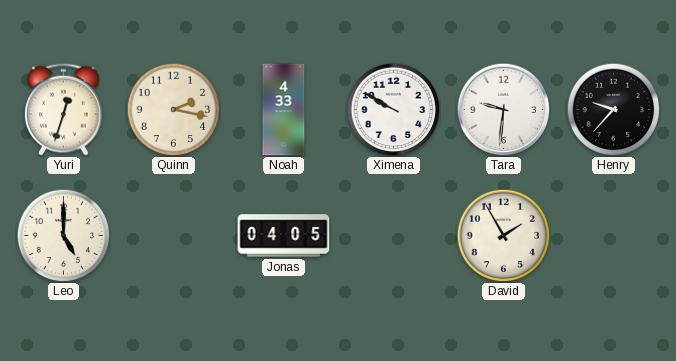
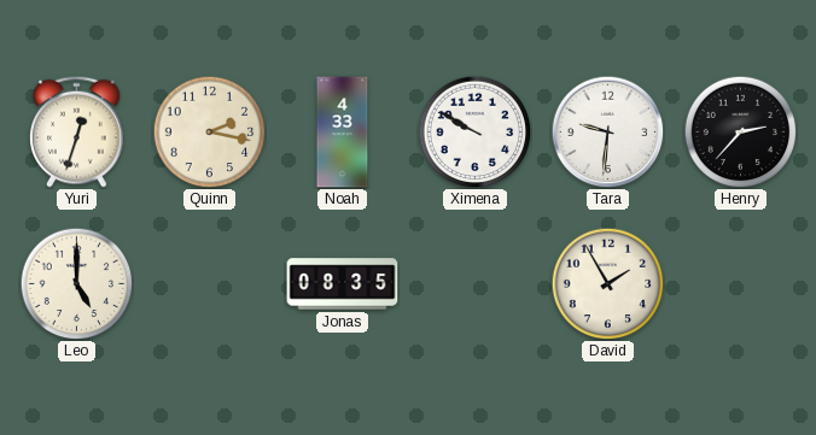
Henry: 9:37 -> 2:37 (740, 131)
Jonas: 04:05 -> 08:35 (343, 284)
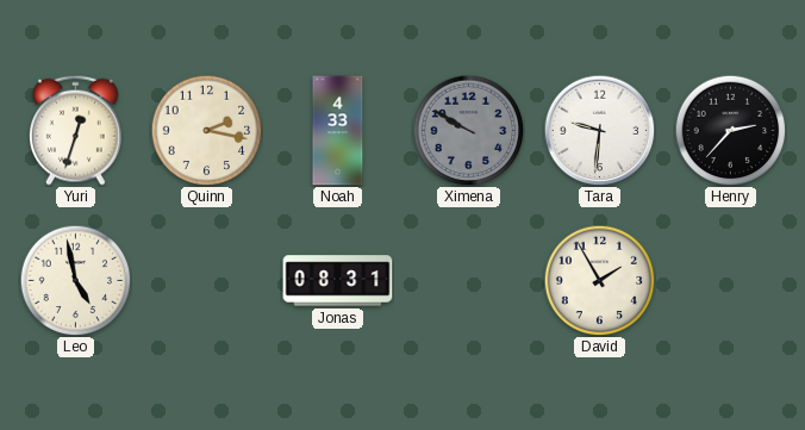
Ximena dial: white -> grey (468, 130)
Leo: 5:00 -> 4:58 (75, 280)
Jonas: 08:35 -> 08:31 (338, 281)
